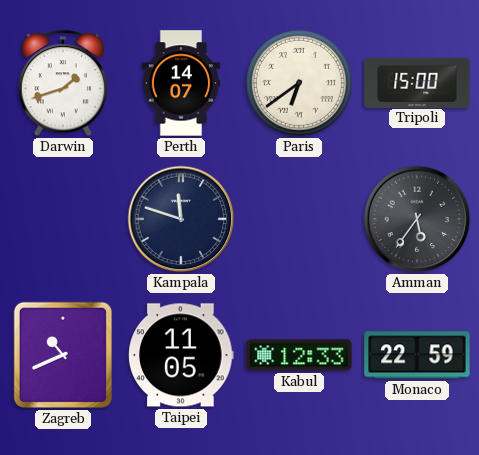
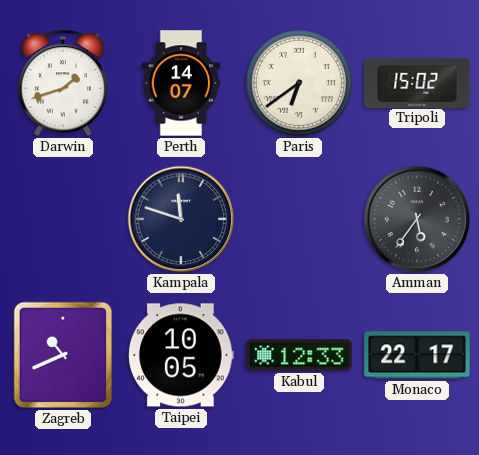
Tripoli: 15:00 -> 15:02 (417, 82)
Taipei: 11:05 -> 10:05 (181, 355)
Monaco: 22:59 -> 22:17 (417, 355)
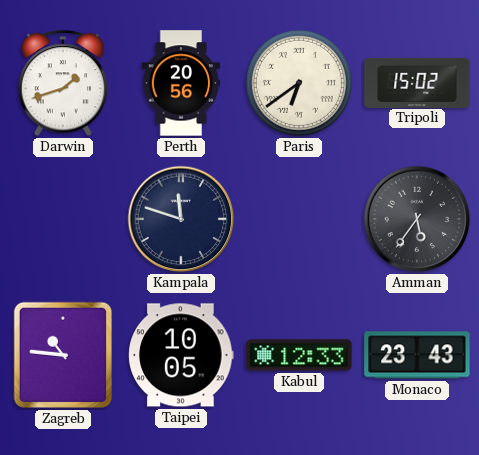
Perth: 14:07 -> 20:56 (181, 83)
Zagreb: 10:41 -> 10:46 (62, 355)
Monaco: 22:17 -> 23:43 (417, 355)
